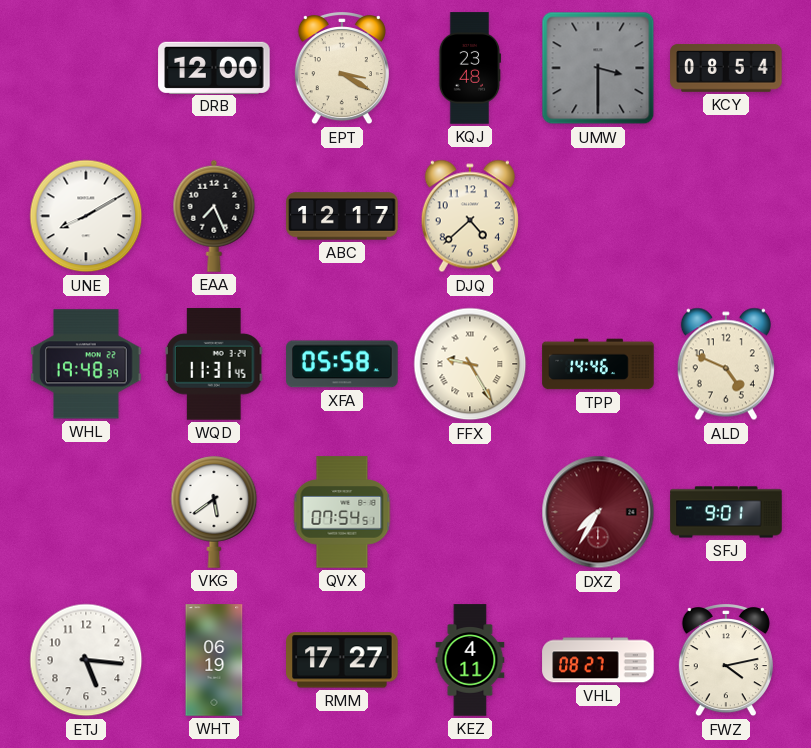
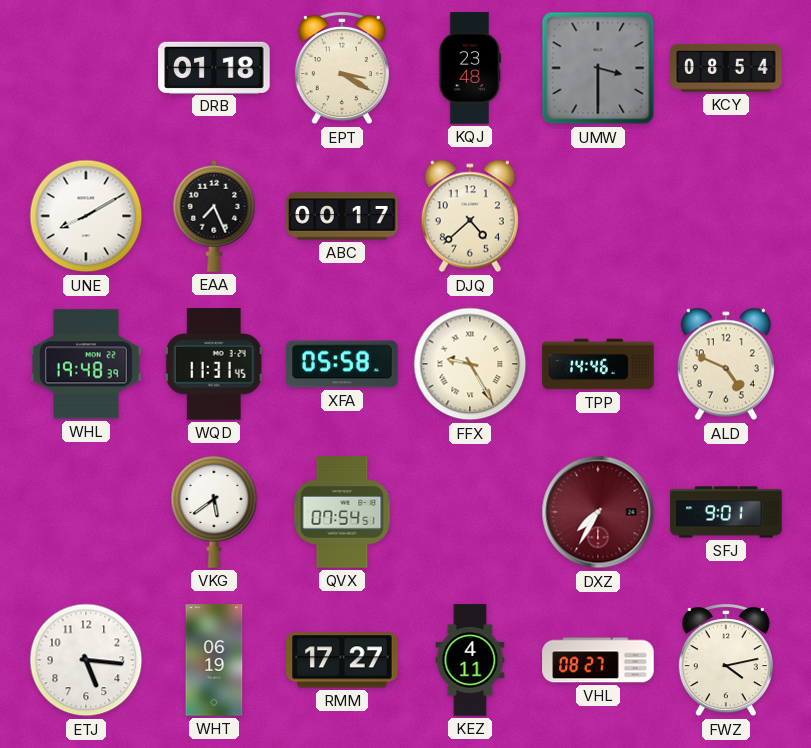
DRB: 12:00 -> 01:18 (214, 67)
ABC: 12:17 -> 00:17 (342, 216)
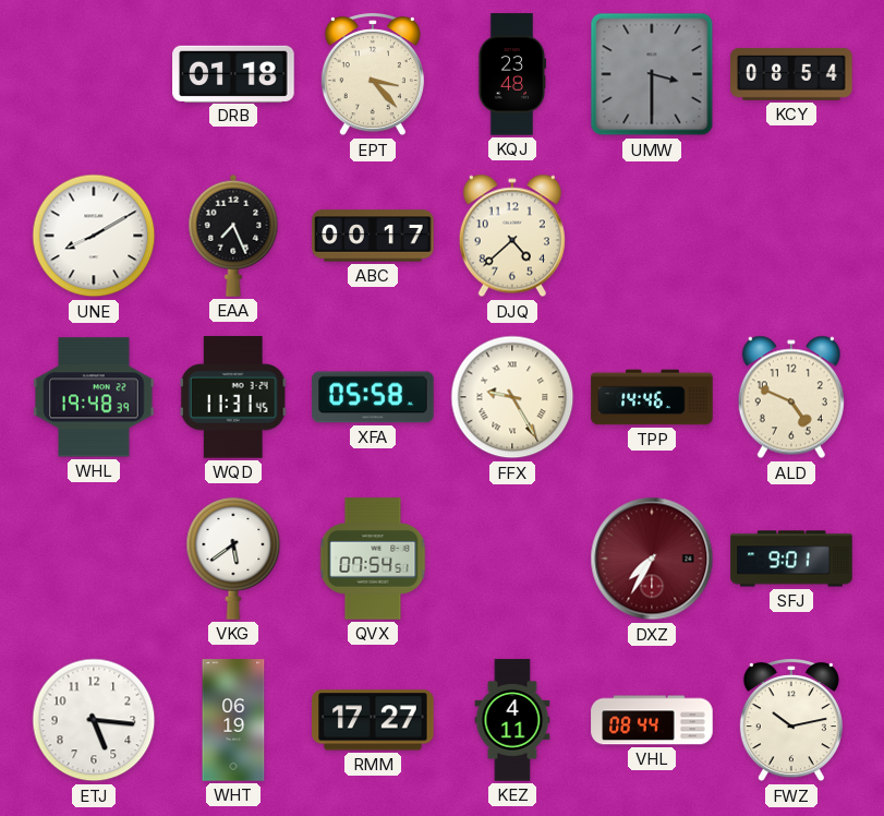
EPT: 3:20 -> 3:23 (373, 75)
VHL: 08:27 -> 08:44 (652, 720)
FWZ: 4:13 -> 10:13 (791, 721)
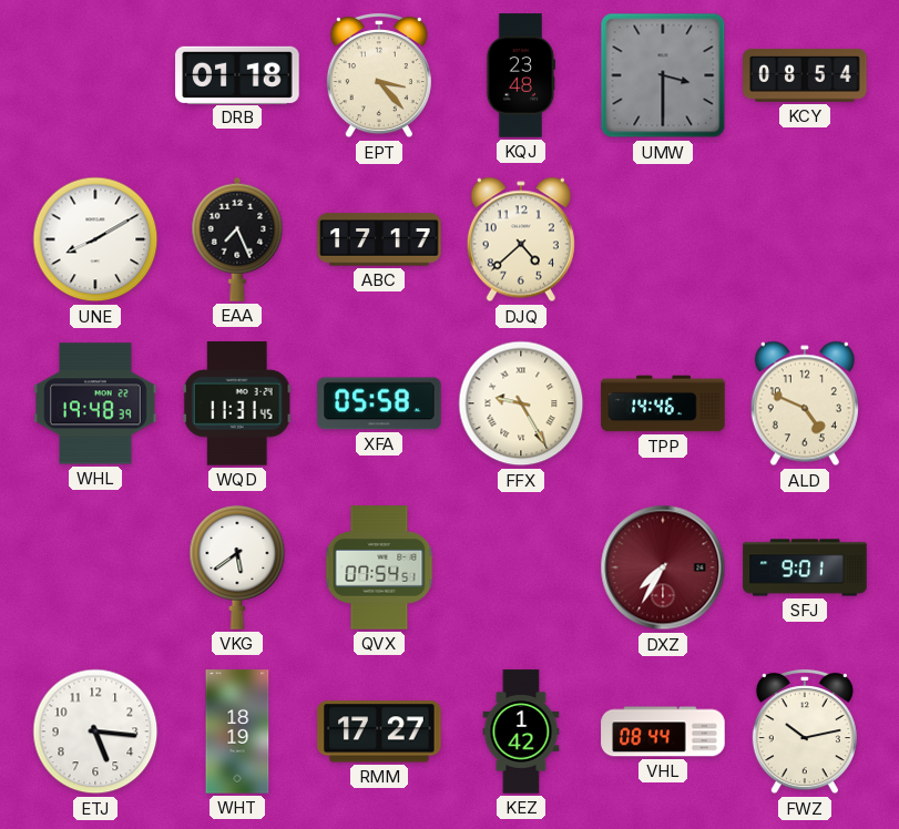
ABC: 00:17 -> 17:17 (379, 239)
WHT: 06:19 -> 18:19 (237, 731)
KEZ: 4:11 -> 1:42 (521, 731)
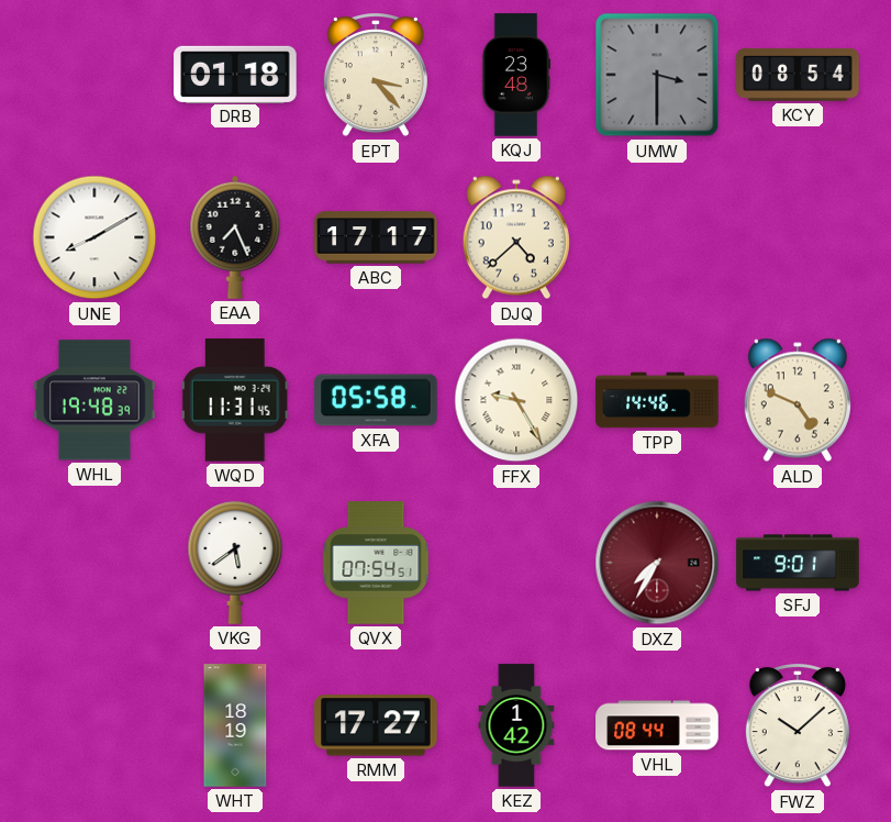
ETJ: 5:16 -> none (95, 731)
FWZ: 10:13 -> 10:08 (798, 726)
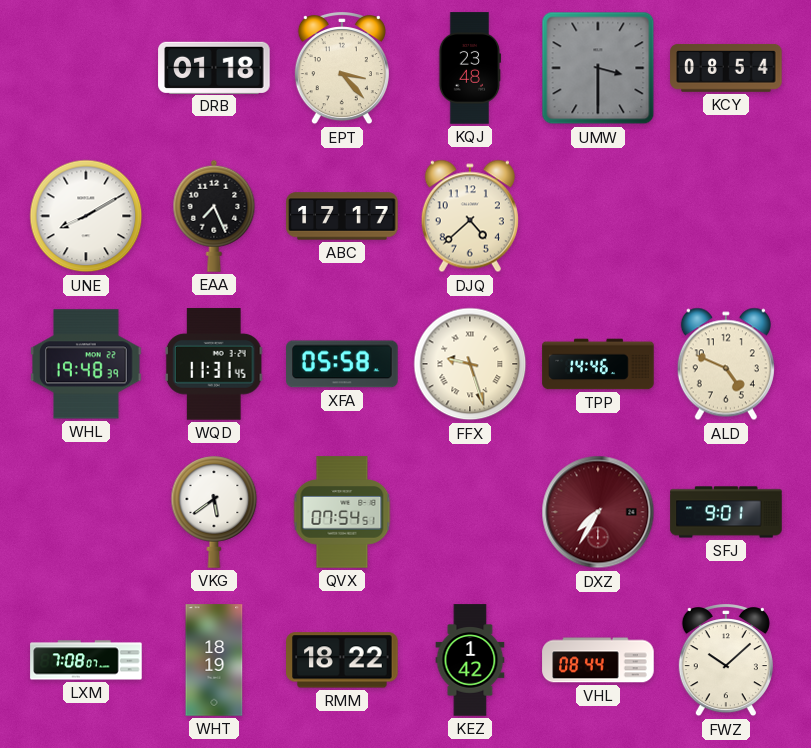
FFX: 9:25 -> 9:27 (470, 364)
LXM: none -> 7:08 (86, 660)
RMM: 17:27 -> 18:22 (342, 660)
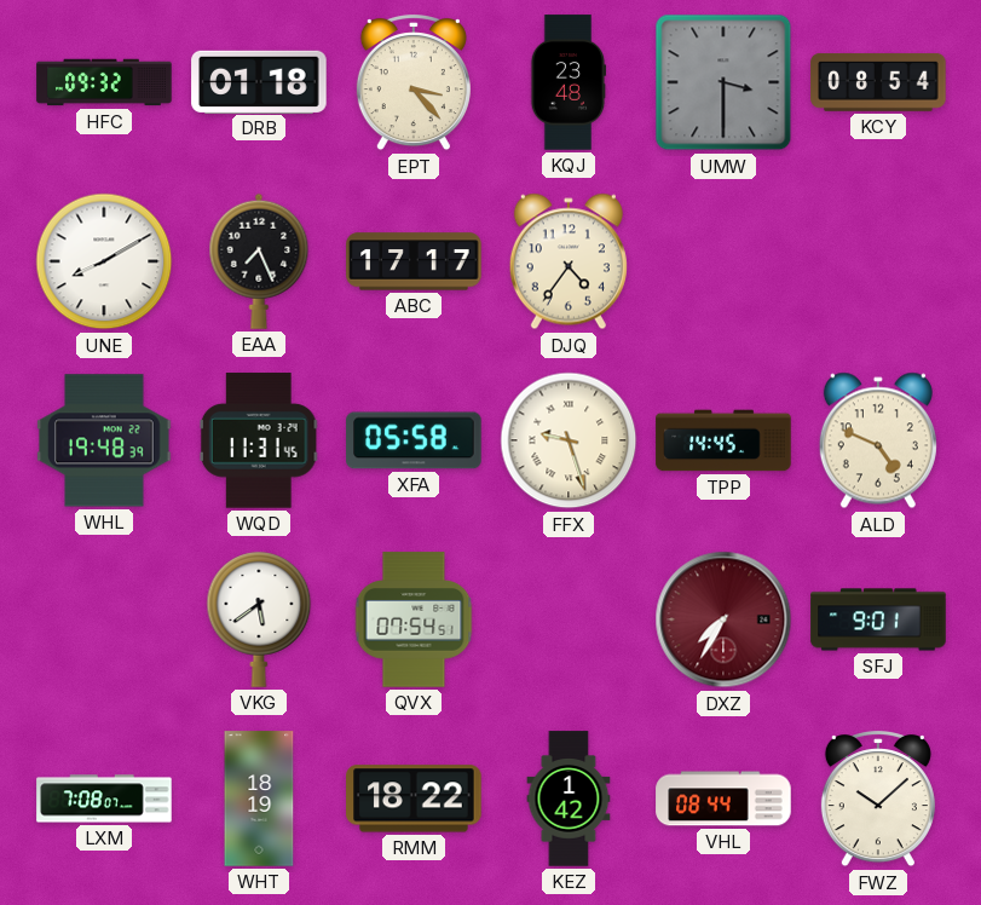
HFC: none -> 09:32 (104, 82)
DJQ: 4:38 -> 4:36 (569, 261)
TPP: 14:46 -> 14:45 (723, 440)
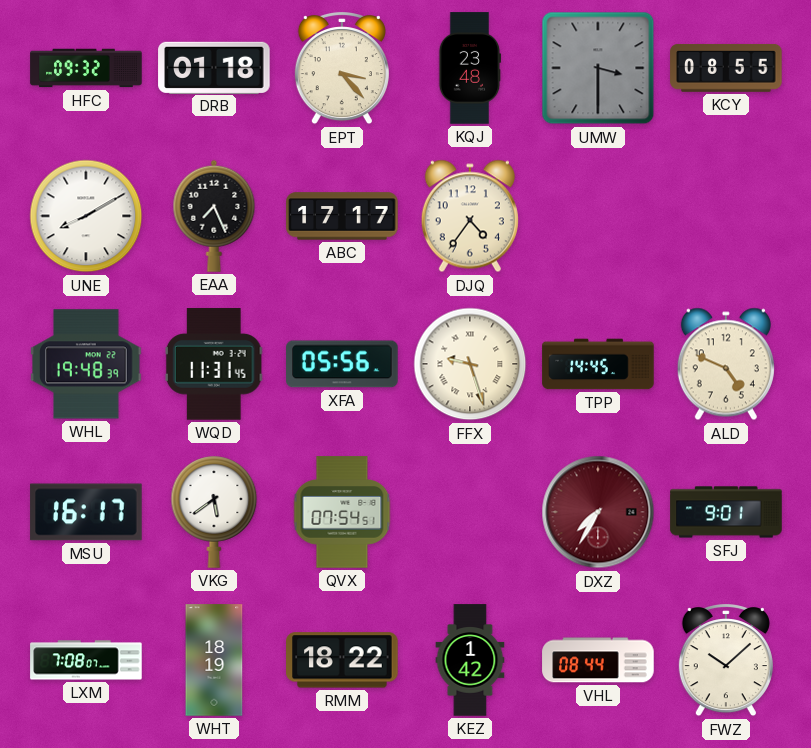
KCY: 08:54 -> 08:55 (726, 68)
XFA: 05:58 -> 05:56 (342, 364)
MSU: none -> 16:17 (86, 512)
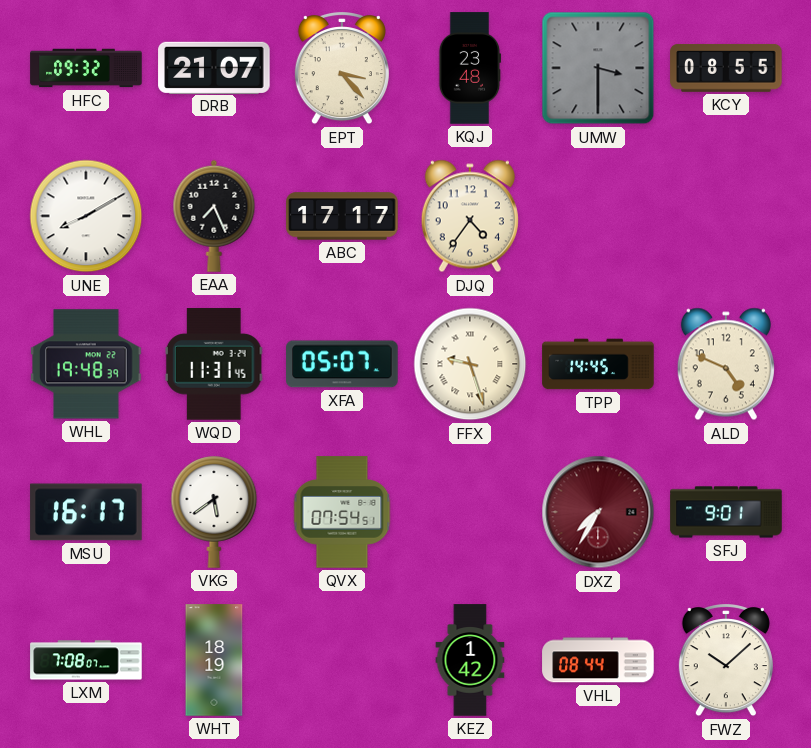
DRB: 01:18 -> 21:07 (214, 67)
XFA: 05:56 -> 05:07 (342, 364)
RMM: 18:22 -> none (342, 660)
